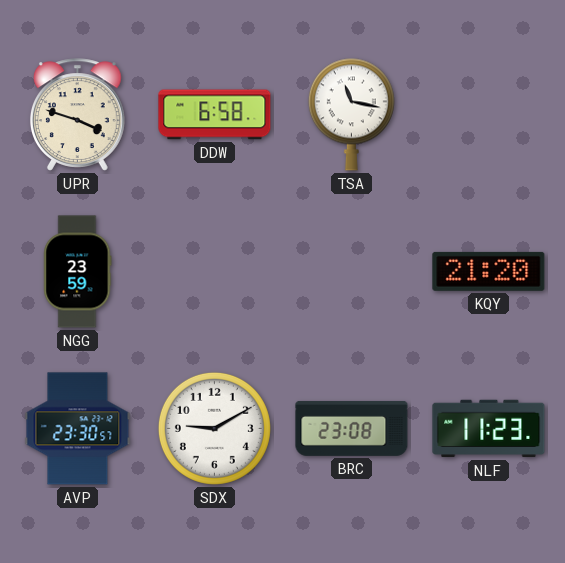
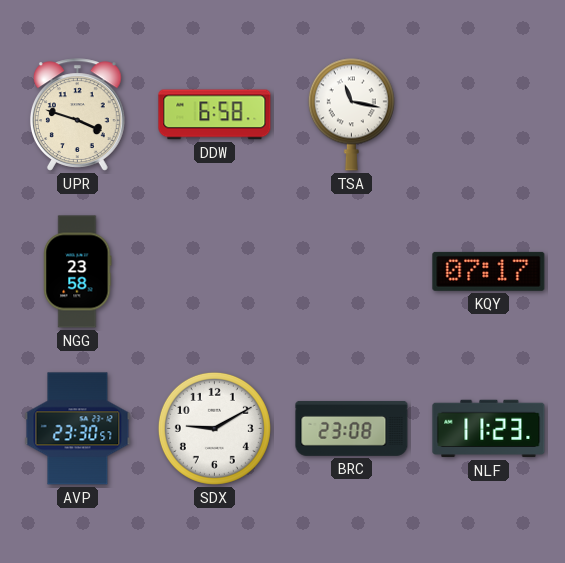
NGG: 23:59 -> 23:58 (78, 272)
KQY: 21:20 -> 07:17 (489, 271)
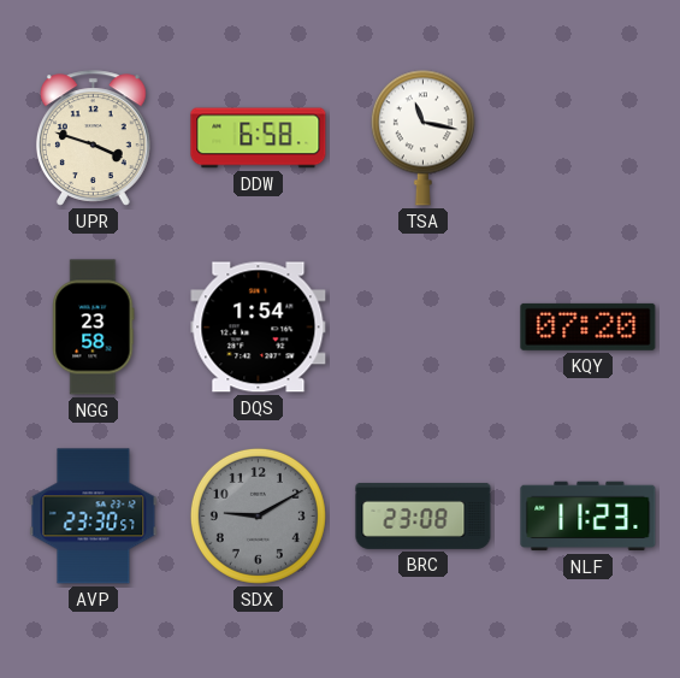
DQS: none -> 1:54 (259, 328)
KQY: 07:17 -> 07:20 (589, 326)
SDX dial: white -> grey (258, 515)
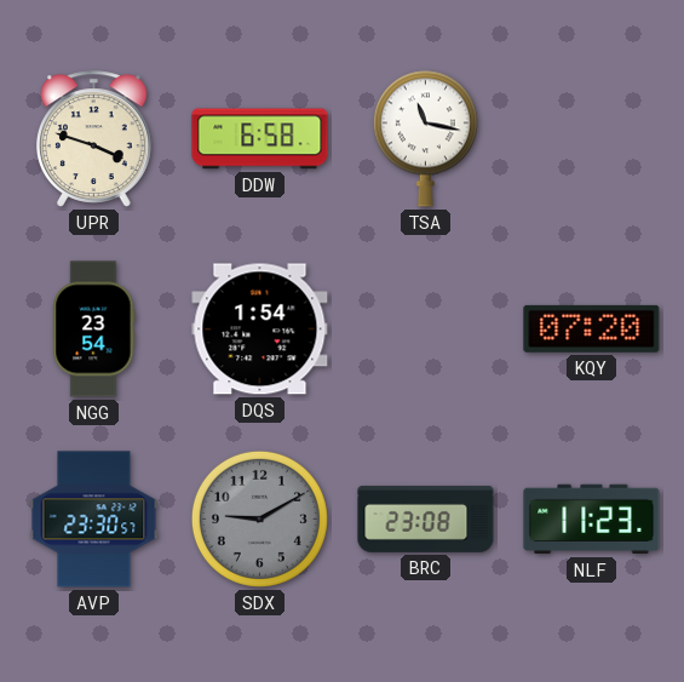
NGG: 23:58 -> 23:54 (94, 329)
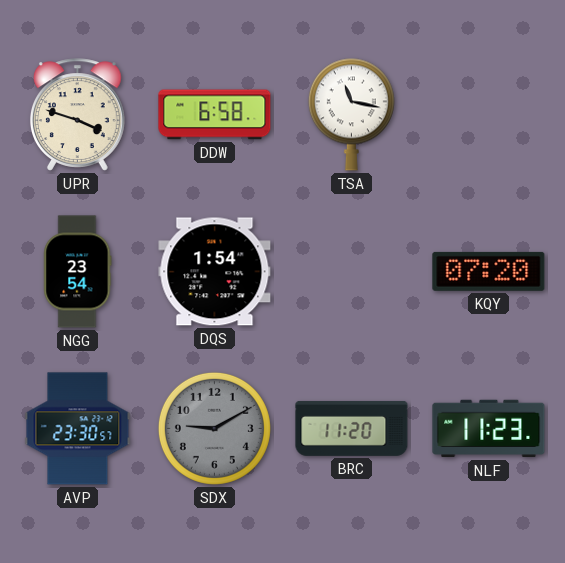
BRC: 23:08 -> 11:20 (352, 428)
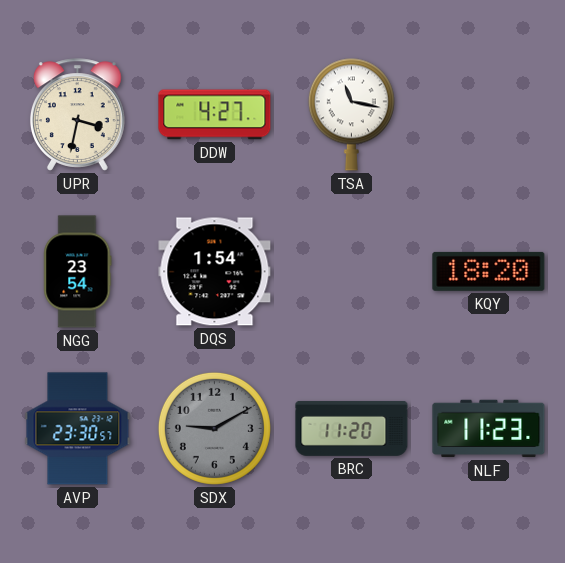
UPR: 3:48 -> 3:32 (77, 115)
DDW: 6:58 -> 4:27 (215, 115)
KQY: 07:20 -> 18:20 (489, 271)
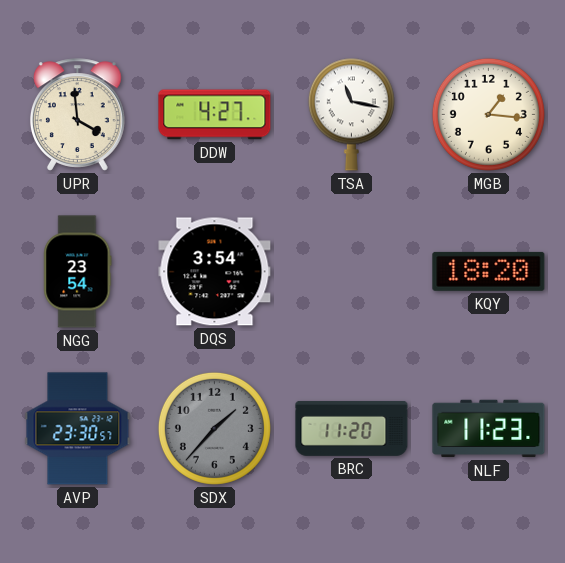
UPR: 3:32 -> 3:59 (77, 115)
MGB: none -> 1:16 (488, 114)
DQS: 1:54 -> 3:54 (215, 272)
SDX: 9:10 -> 1:37 (214, 428)
